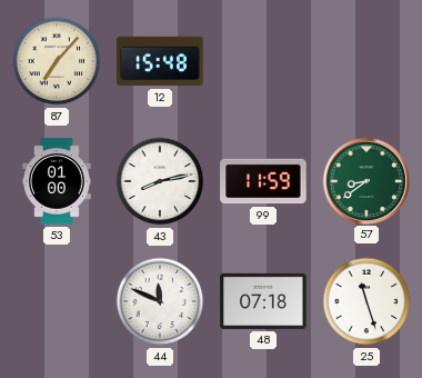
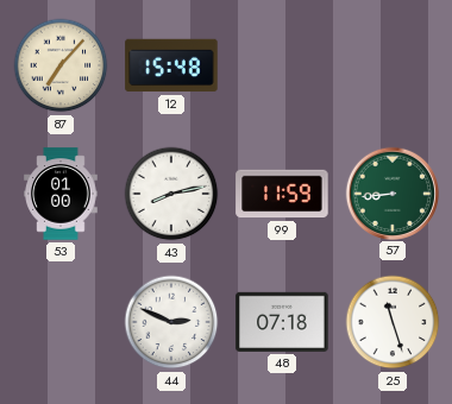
57: 8:39 -> 8:44 (391, 192)
44: 11:49 -> 2:49 (171, 322)
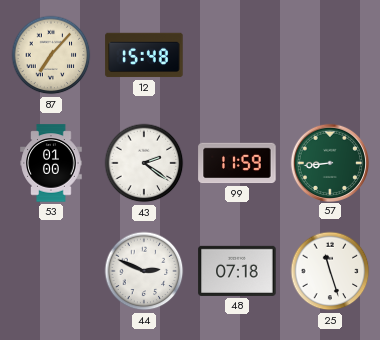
43: 8:13 -> 2:21 (144, 163)
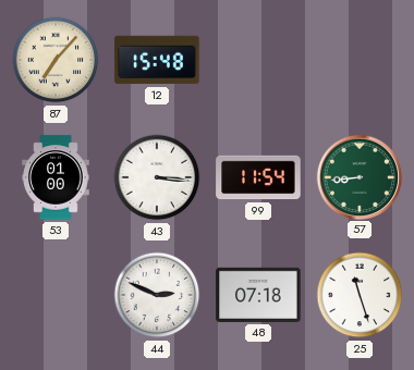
43: 2:21 -> 3:16 (157, 177)
99: 11:59 -> 11:54 (258, 177)
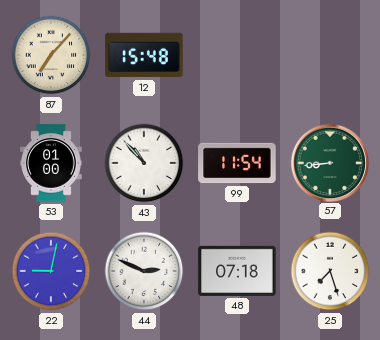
43: 3:16 -> 10:53 (144, 163)
22: none -> 9:02 (51, 271)
25: 11:27 -> 7:27 (330, 271)
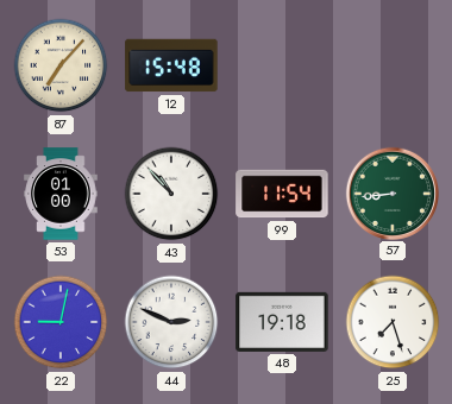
48: 07:18 -> 19:18 (282, 322)
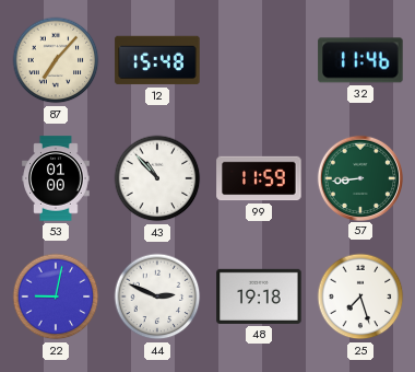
32: none -> 11:46 (360, 60)
99: 11:54 -> 11:59 (259, 178)
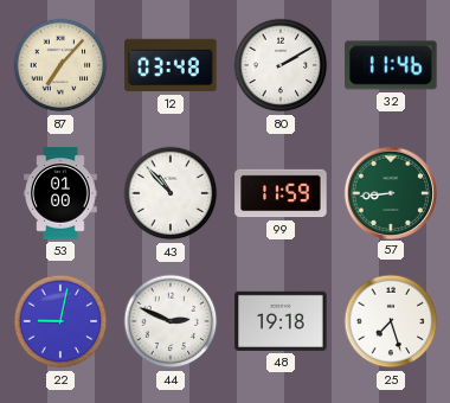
12: 15:48 -> 03:48 (171, 65)
80: none -> 2:10 (281, 65)
